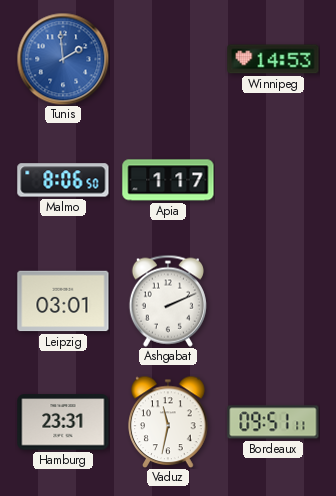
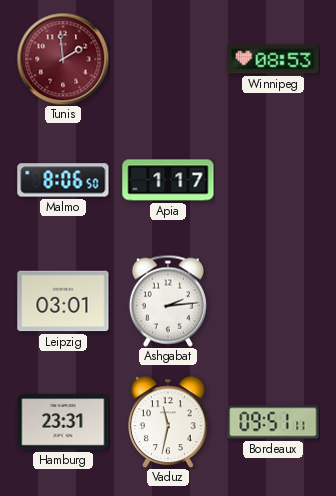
Tunis dial: blue -> burgundy (63, 59)
Winnipeg: 14:53 -> 08:53 (273, 59)
Ashgabat: 2:11 -> 2:14 (168, 301)
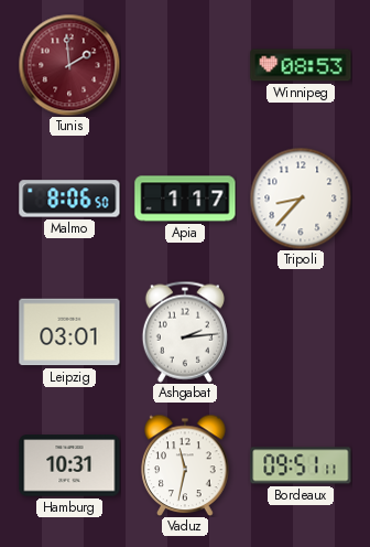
Tripoli: none -> 8:37 (301, 199)
Hamburg: 23:31 -> 10:31 (69, 465)
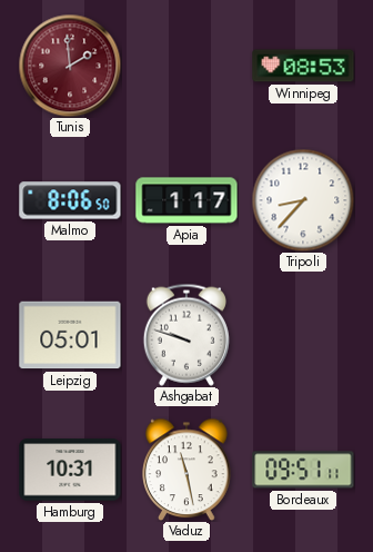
Leipzig: 03:01 -> 05:01 (70, 335)
Ashgabat: 2:14 -> 9:48 (186, 335)
Vaduz: 11:32 -> 11:28 (186, 470)
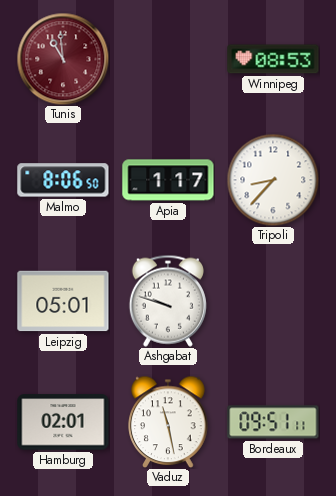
Tunis: 1:59 -> 10:59 (63, 59)
Hamburg: 10:31 -> 02:01 (63, 422)
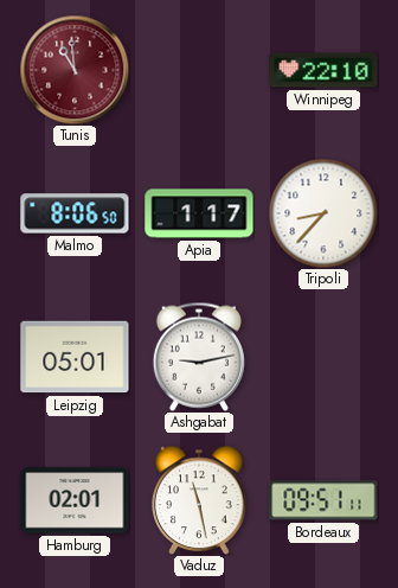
Winnipeg: 08:53 -> 22:10 (323, 70)
Ashgabat: 9:48 -> 9:13 (199, 357)
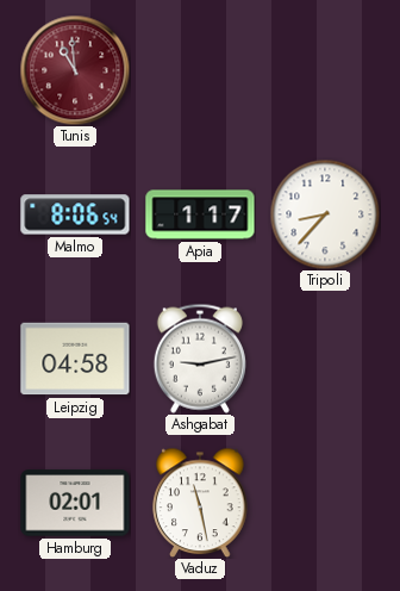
Winnipeg: 22:10 -> none (323, 70)
Malmo: 8:06:50 -> 8:06:54 (75, 214)
Leipzig: 05:01 -> 04:58 (75, 359)
Bordeaux: 09:51 -> none (323, 500)
